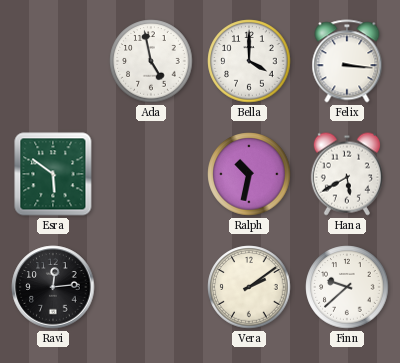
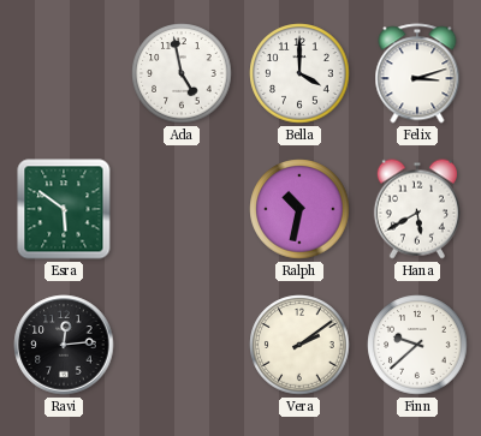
Felix: 3:16 -> 3:12 (417, 73)
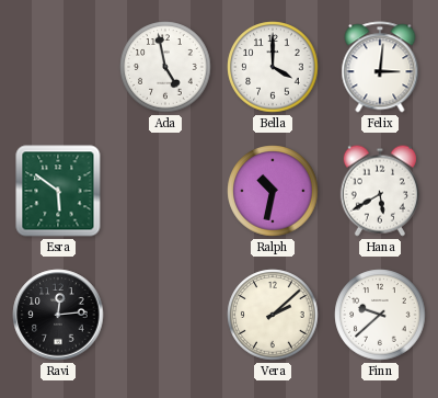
Felix: 3:12 -> 3:01 (380, 67)
Vera: 2:09 -> 2:08 (273, 315)
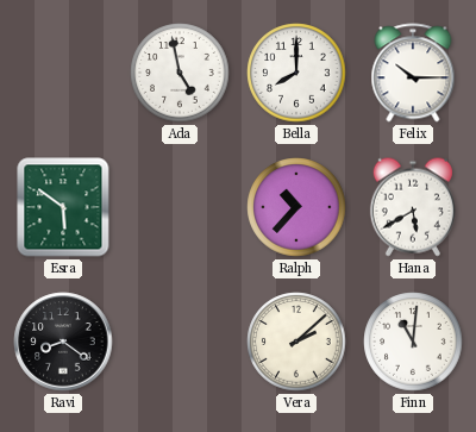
Bella: 4:00 -> 8:00 (296, 73)
Felix: 3:01 -> 10:15 (413, 73)
Ralph: 10:32 -> 10:37 (296, 207)
Ravi: 12:14 -> 8:21 (63, 342)
Finn: 9:38 -> 11:01 (413, 342)
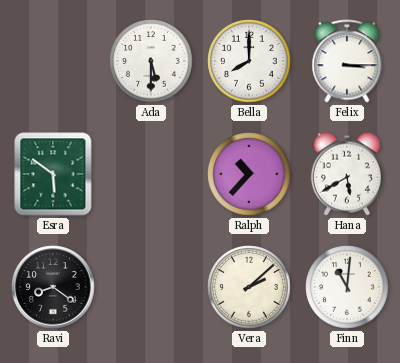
Ada: 4:58 -> 5:30 (151, 61)
Felix: 10:15 -> 3:15 (347, 61)
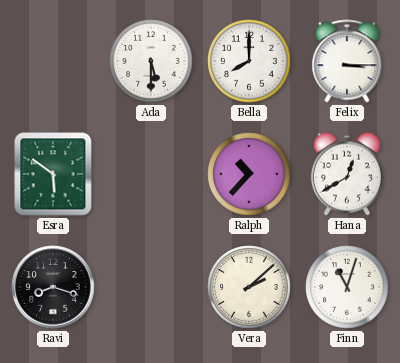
Hana: 5:40 -> 12:40 (347, 174)
Ravi: 8:21 -> 8:18 (53, 287)
Finn: 11:01 -> 11:03 (347, 287)
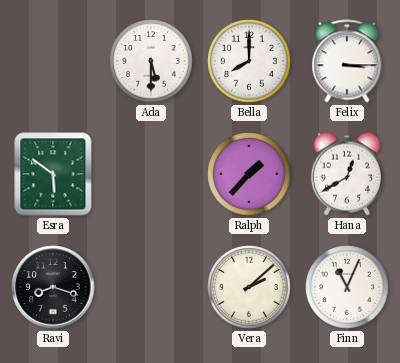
Ralph: 10:37 -> 1:37 (249, 174)
Finn: 11:03 -> 11:04 (347, 287)
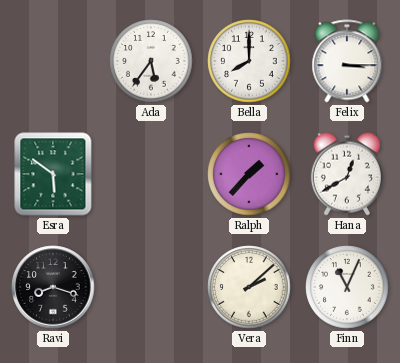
Ada: 5:30 -> 5:36 (151, 61)
